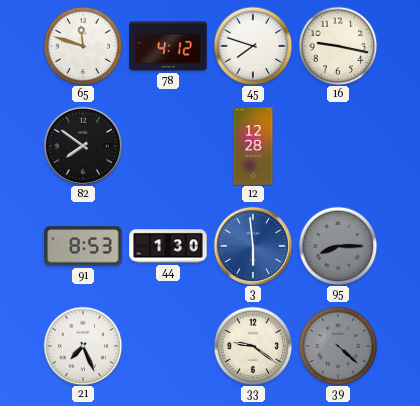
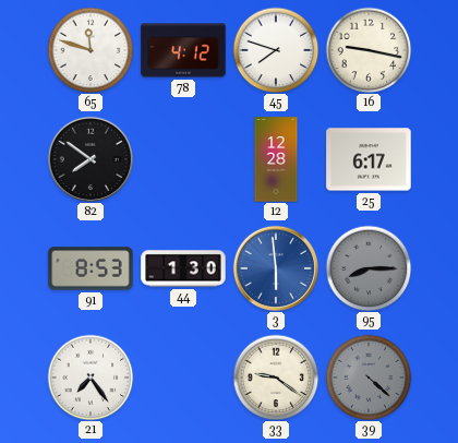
25: none -> 6:17 (369, 159)
21: 7:26 -> 7:24 (91, 378)
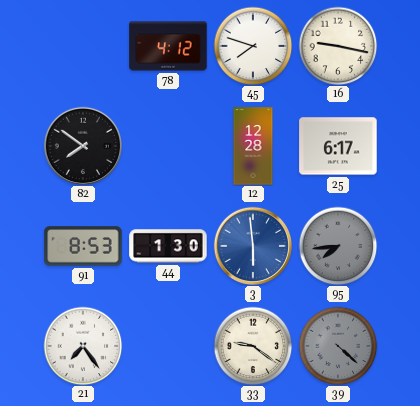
65: 11:48 -> none (91, 50)
95: 8:15 -> 7:44 (338, 246)
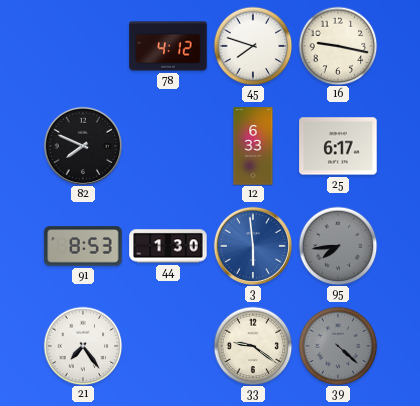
82: 7:51 -> 7:49 (82, 145)
12: 12:28 -> 6:33 (253, 146)
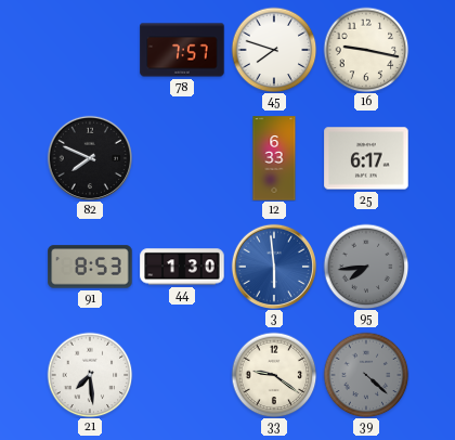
78: 4:12 -> 7:57 (182, 50)
21: 7:24 -> 7:29 (90, 375)
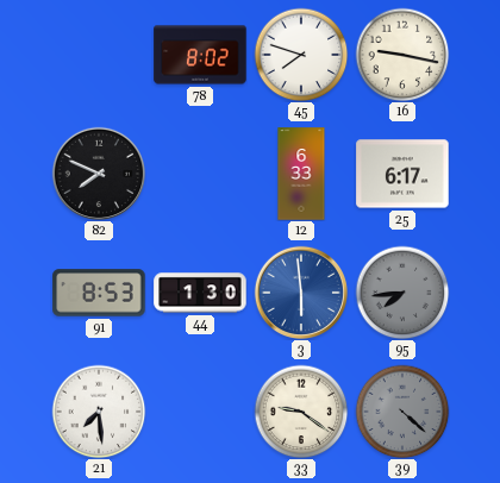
78: 7:57 -> 8:02 (200, 55)
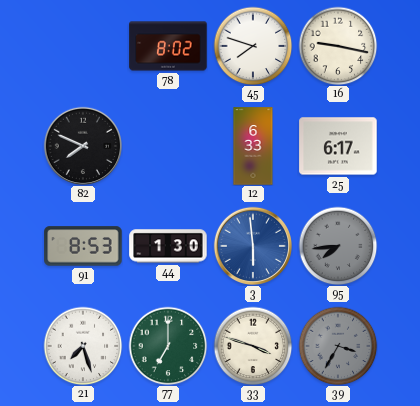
21: 7:29 -> 7:27 (83, 346)
77: none -> 7:00 (168, 346)
33: 9:21 -> 3:48 (253, 346)
39: 4:22 -> 3:35 (338, 346)
